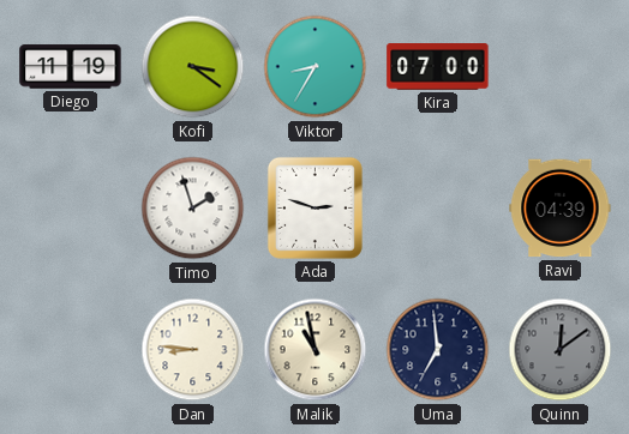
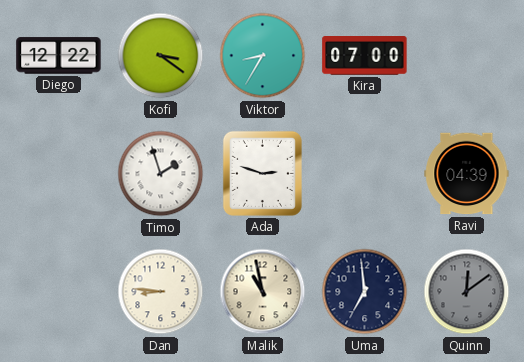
Diego: 11:19 -> 12:22 (59, 56)
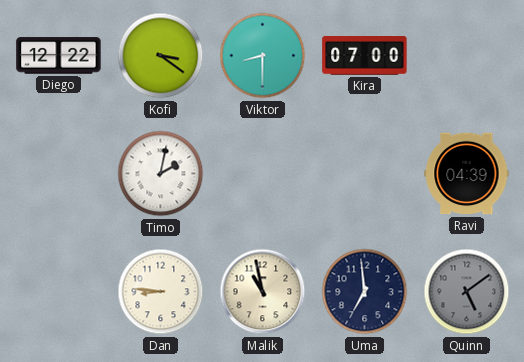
Viktor: 8:35 -> 8:30 (263, 56)
Timo: 1:57 -> 2:02 (161, 174)
Ada: 2:48 -> none (262, 173)
Quinn: 12:09 -> 5:09 (467, 292)
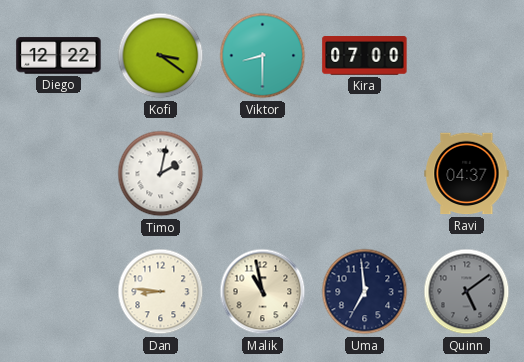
Ravi: 04:39 -> 04:37 (467, 174)
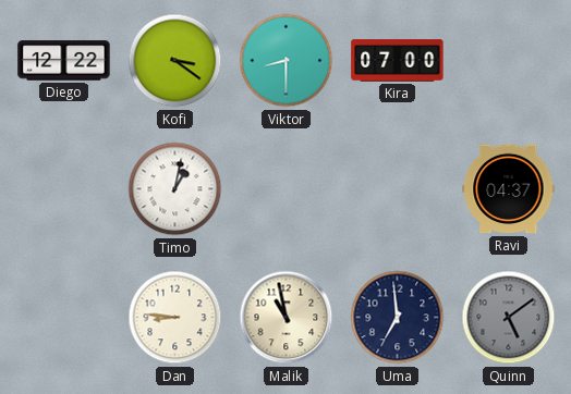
Timo: 2:02 -> 1:02 (175, 189)
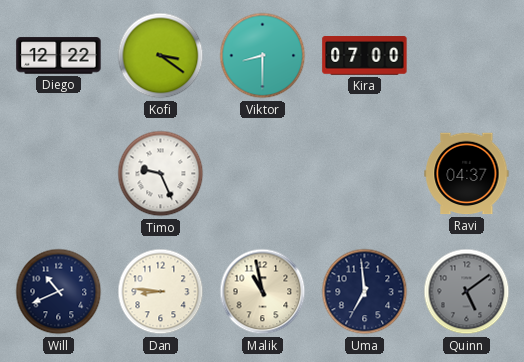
Timo: 1:02 -> 9:26 (161, 174)
Will: none -> 10:41 (59, 292)
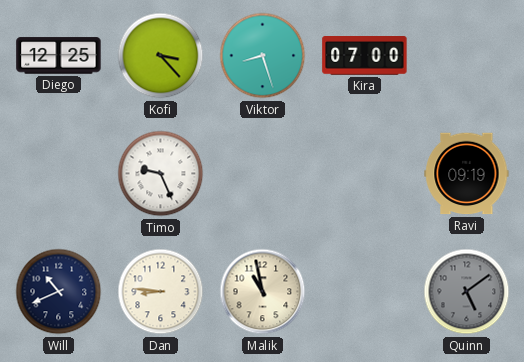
Diego: 12:22 -> 12:25 (59, 56)
Kofi: 3:21 -> 3:23 (161, 56)
Viktor: 8:30 -> 8:27 (263, 56)
Ravi: 04:37 -> 09:19 (467, 174)
Uma: 6:59 -> none (365, 292)
